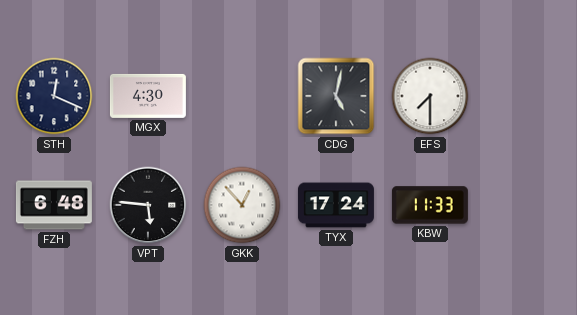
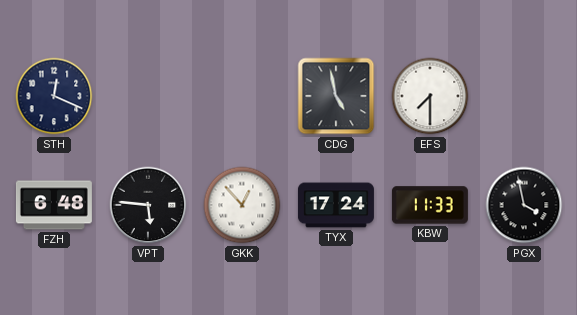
MGX: 4:30 -> none (148, 96)
CDG: 5:02 -> 4:58 (336, 96)
PGX: none -> 3:58 (524, 205)
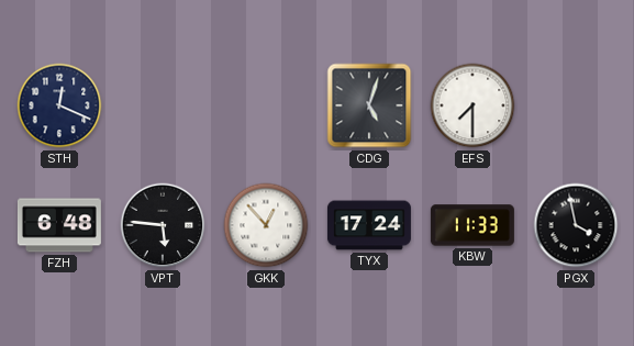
CDG: 4:58 -> 5:03 (369, 105)
